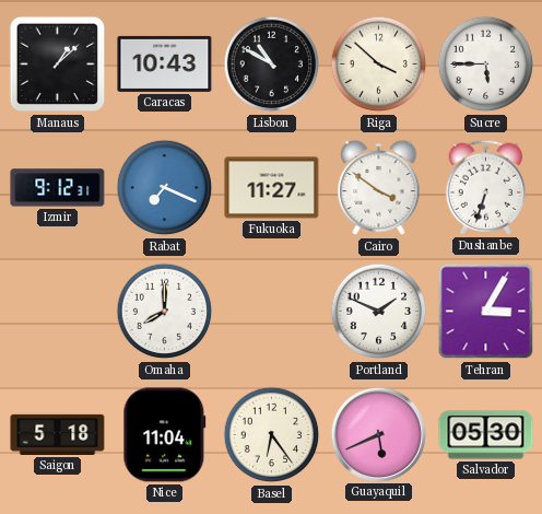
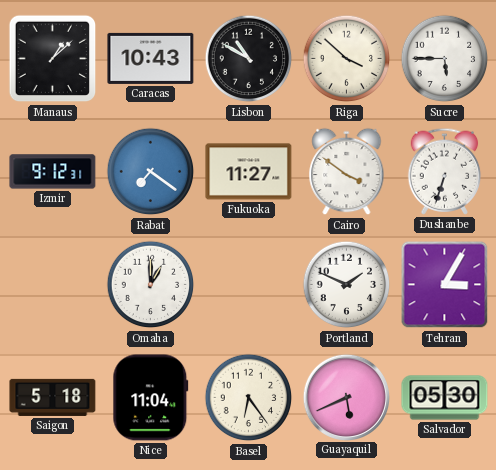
Rabat: 7:19 -> 7:21 (151, 172)
Omaha: 8:00 -> 1:00 (151, 285)
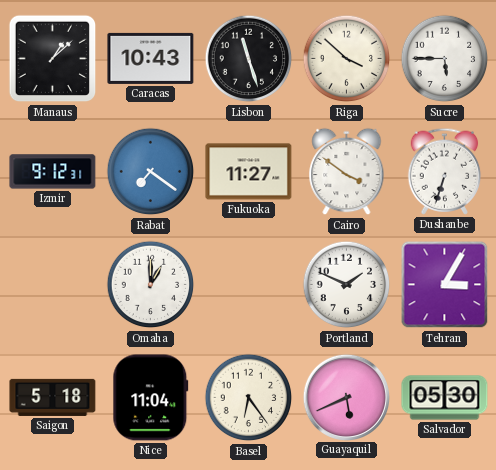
Lisbon: 10:50 -> 11:27 (249, 59)
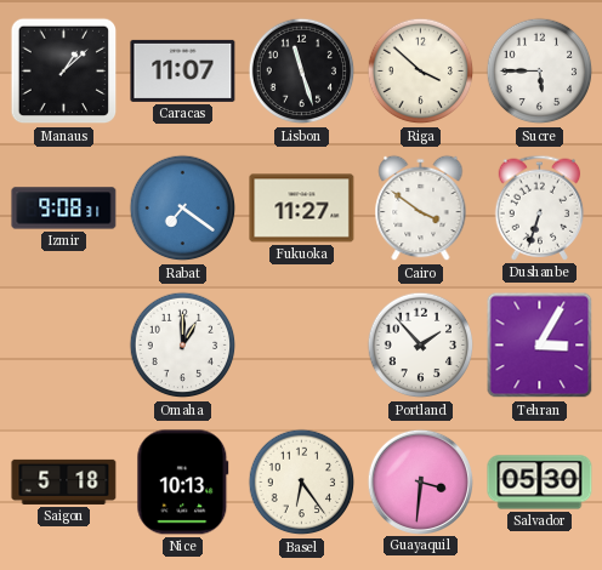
Caracas: 10:43 -> 11:07 (183, 70)
Izmir: 9:12 -> 9:08 (64, 209)
Portland: 1:49 -> 1:53 (421, 346)
Nice: 11:04 -> 10:13 (183, 483)
Guayaquil: 5:41 -> 3:31 (420, 481)
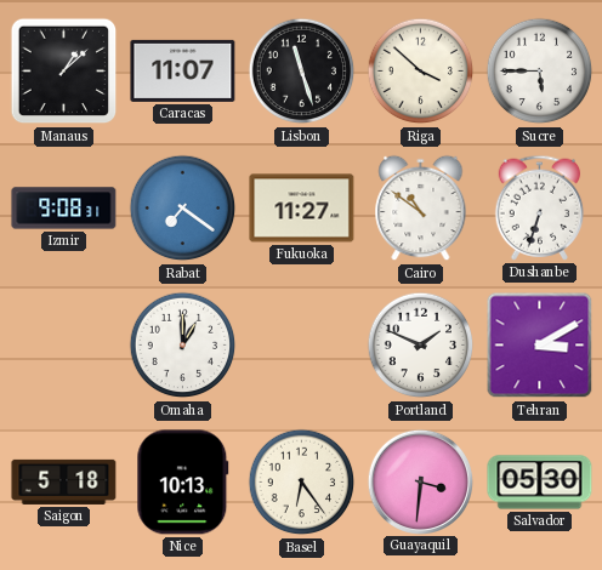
Cairo: 3:51 -> 10:51 (421, 209)
Portland: 1:53 -> 1:49 (421, 346)
Tehran: 3:05 -> 3:10 (540, 346)
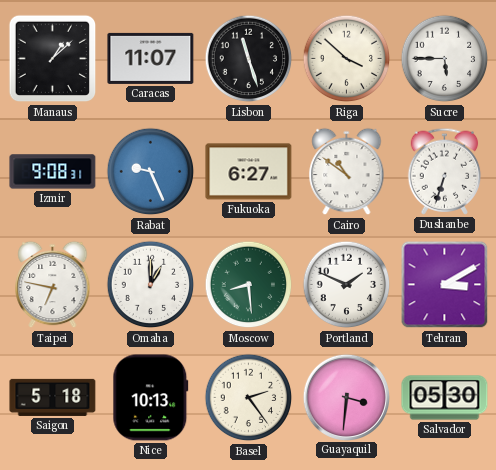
Rabat: 7:21 -> 9:26 (151, 172)
Fukuoka: 11:27 -> 6:27 (249, 172)
Taipei: none -> 6:47 (53, 285)
Moscow: none -> 8:29 (249, 285)
Basel: 6:24 -> 2:24 (249, 398)
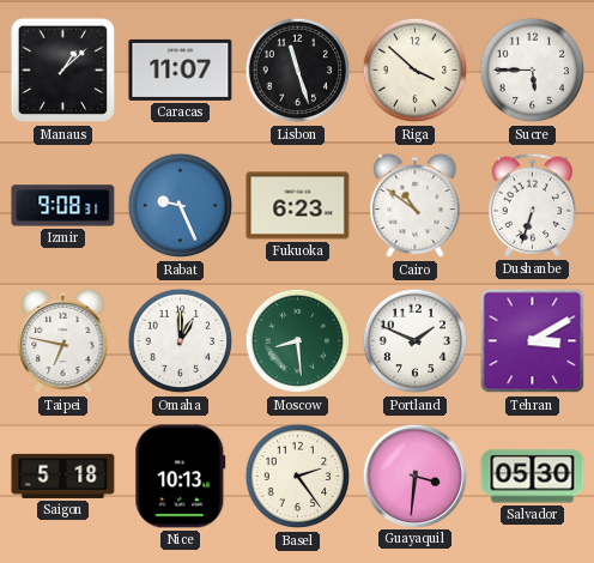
Fukuoka: 6:27 -> 6:23 (298, 206)
